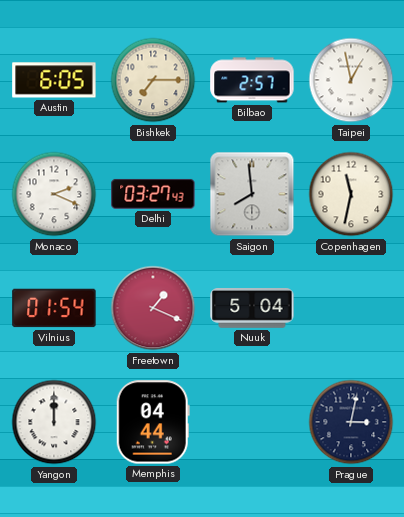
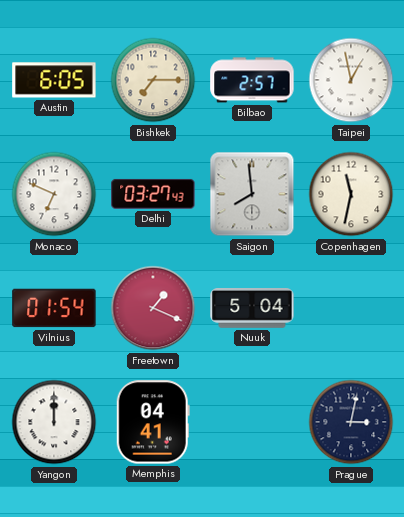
Monaco: 2:19 -> 6:49 (54, 194)
Memphis: 04:44 -> 04:41 (153, 422)
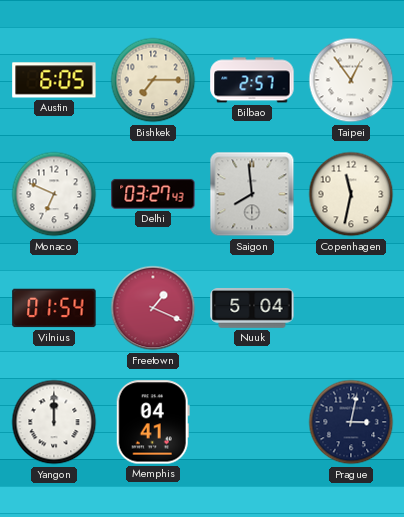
Taipei: 12:58 -> 12:54 (351, 80)
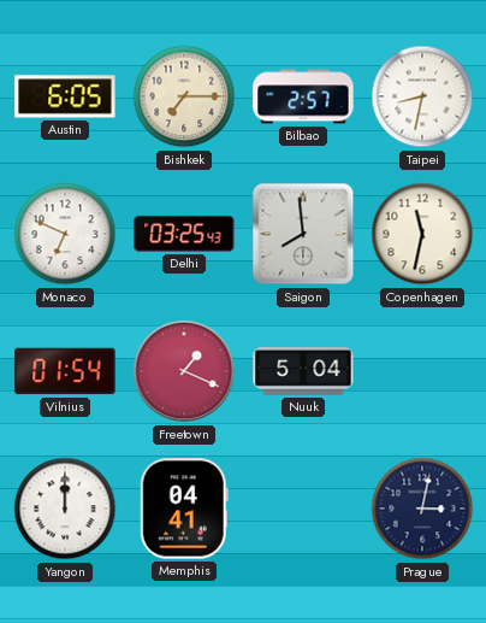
Taipei: 12:54 -> 8:32 (422, 96)
Delhi: 03:27 -> 03:25 (184, 234)
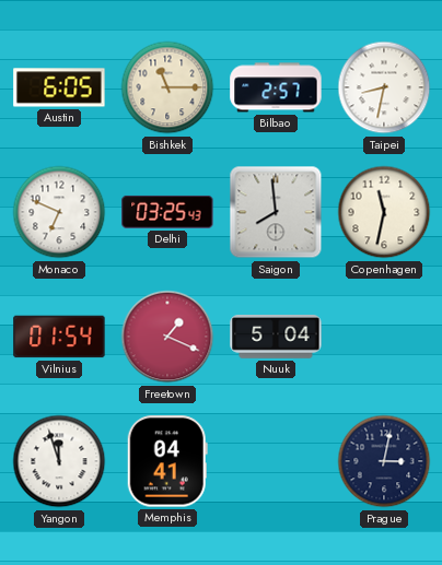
Bishkek: 7:15 -> 11:15 (167, 87)
Yangon: 12:00 -> 11:57 (59, 461)
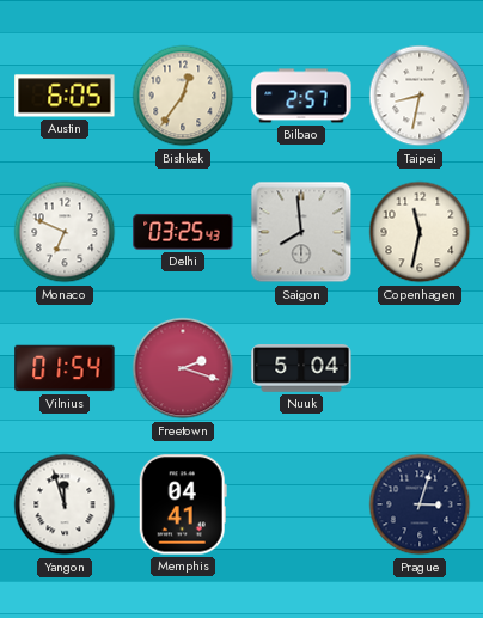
Bishkek: 11:15 -> 12:36 (183, 96)
Freetown: 1:19 -> 2:18 (183, 368)
Prague: 3:02 -> 3:03 (420, 504)
